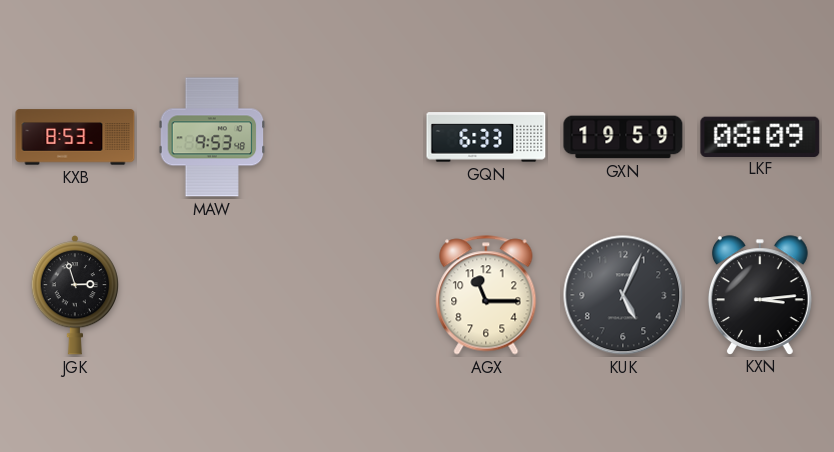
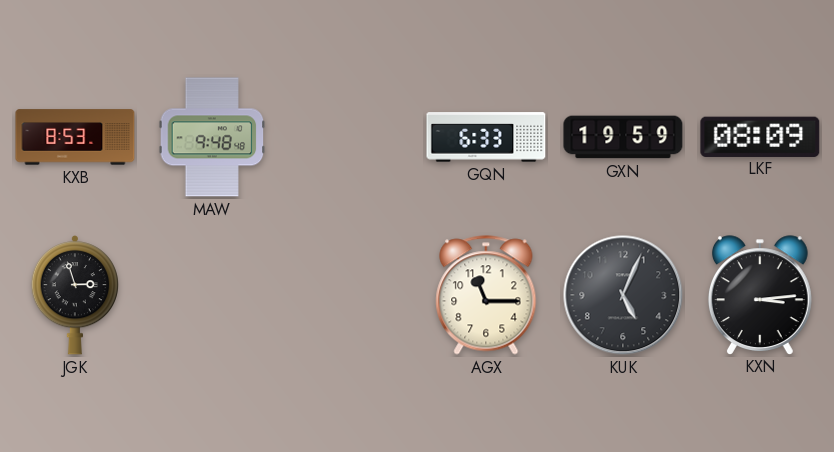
MAW: 9:53 -> 9:48 (212, 137)
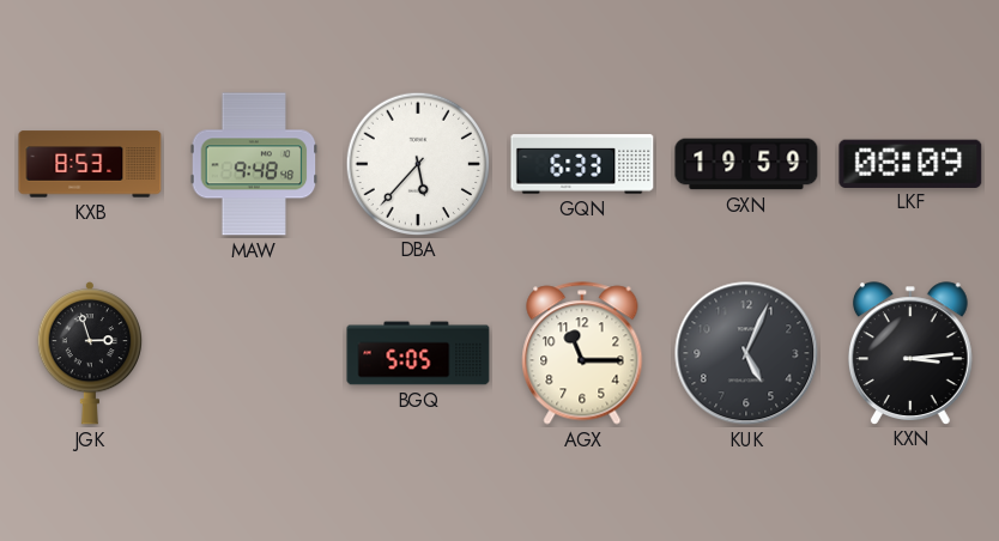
DBA: none -> 5:37 (417, 163)
BGQ: none -> 5:05 (418, 353)
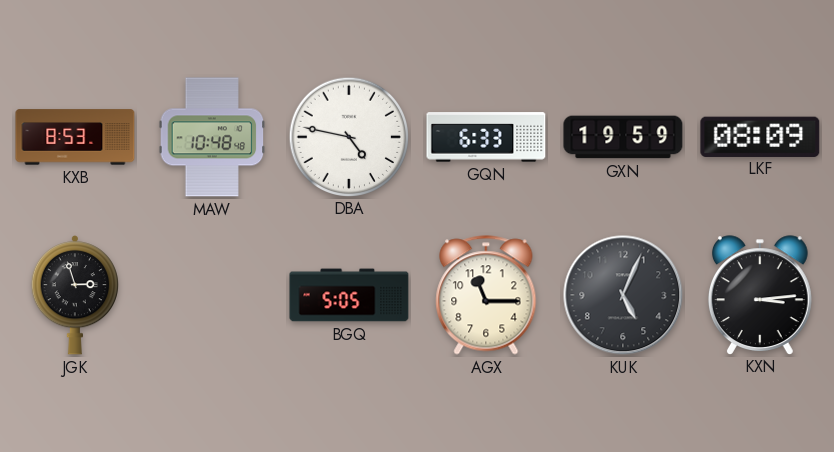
MAW: 9:48 -> 10:48 (212, 137)
DBA: 5:37 -> 4:47 (348, 136)
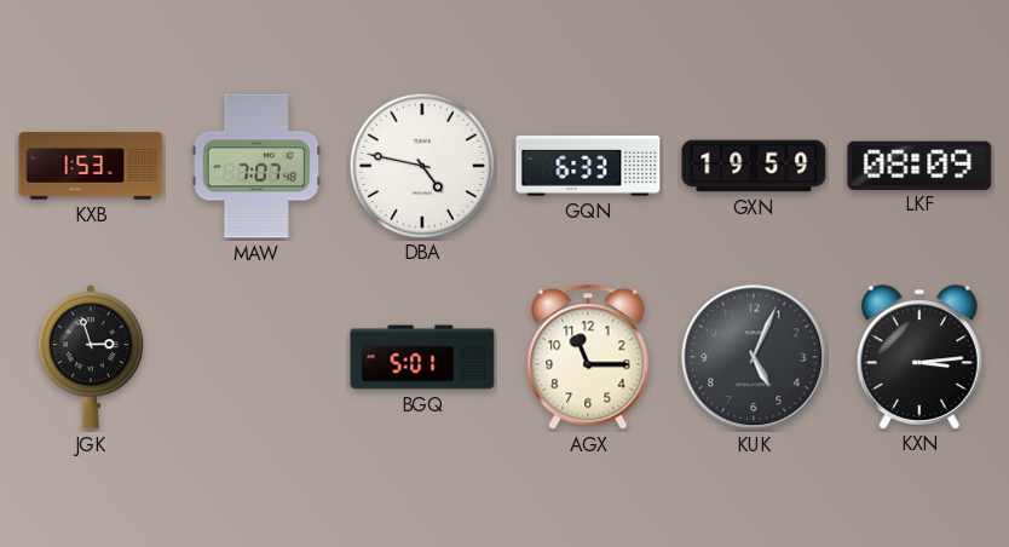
KXB: 8:53 -> 1:53 (91, 166)
MAW: 10:48 -> 7:07 (256, 166)
BGQ: 5:05 -> 5:01 (422, 357)
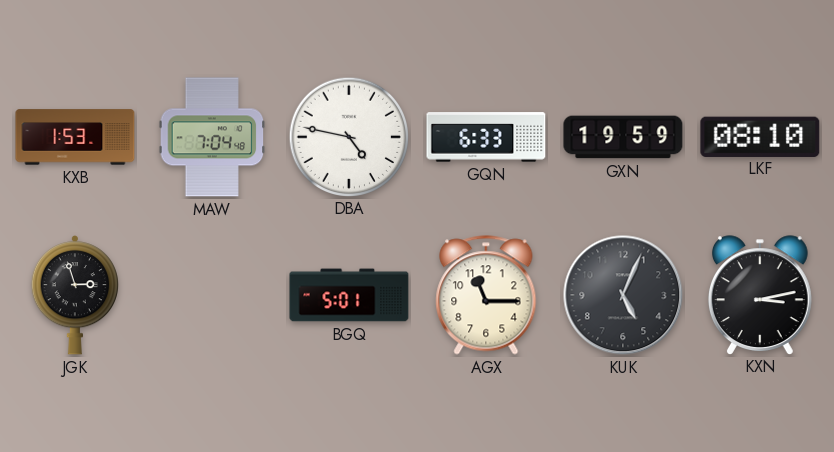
MAW: 7:07 -> 7:04 (212, 137)
LKF: 08:09 -> 08:10 (760, 136)
KXN: 3:14 -> 3:13 (760, 295)
